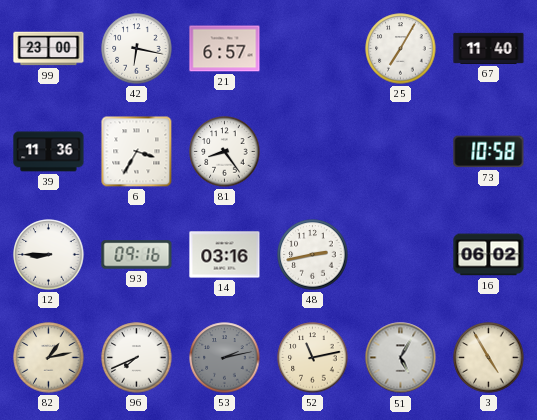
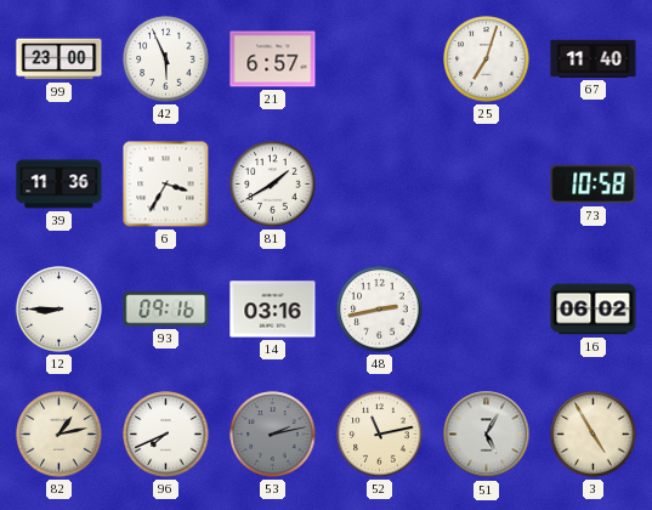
42: 6:17 -> 5:56 (166, 59)
25: 7:05 -> 7:03 (487, 59)
81: 8:24 -> 1:40 (273, 185)
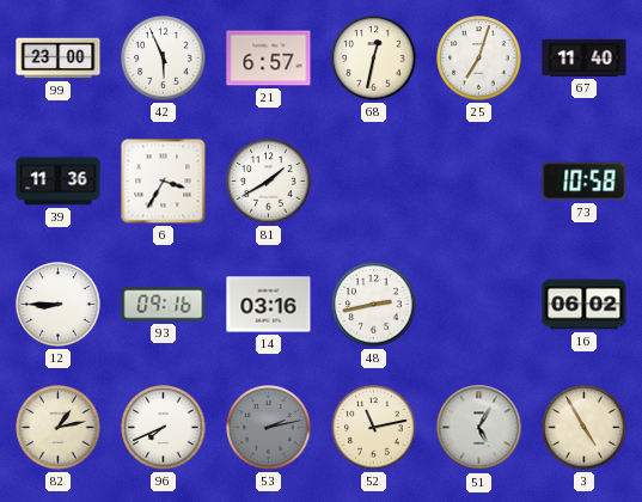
68: none -> 12:32 (374, 59)
